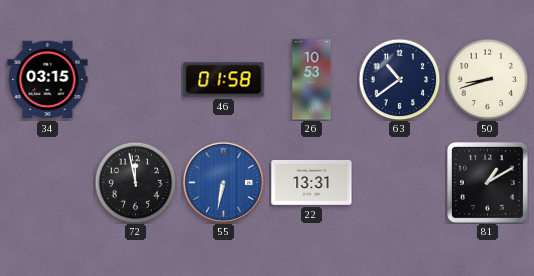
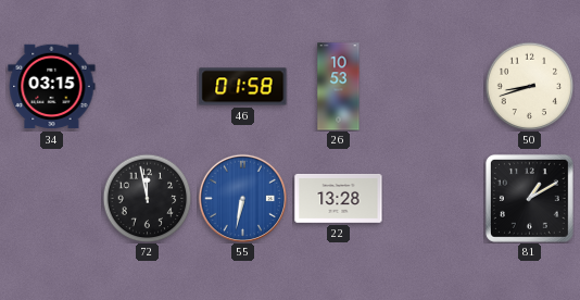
63: 10:39 -> none (399, 79)
22: 13:31 -> 13:28 (339, 198)
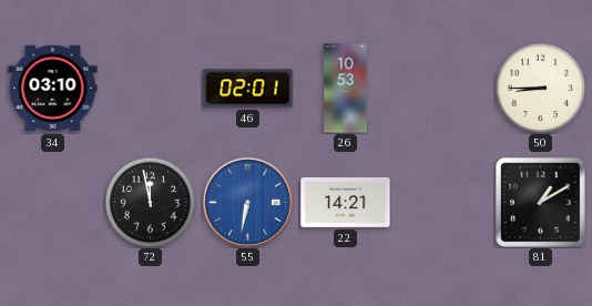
34: 03:15 -> 03:10 (53, 89)
46: 01:58 -> 02:01 (248, 89)
50: 8:42 -> 8:45 (540, 88)
22: 13:28 -> 14:21 (346, 202)
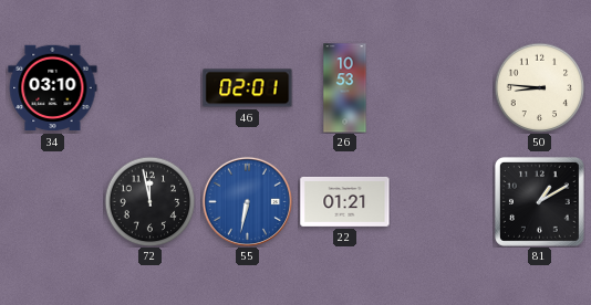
50: 8:45 -> 8:46 (539, 87)
22: 14:21 -> 01:21 (345, 201)
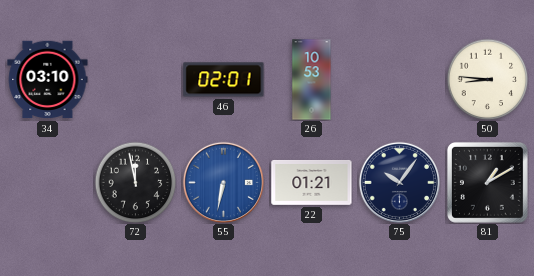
75: none -> 10:06 (399, 182)
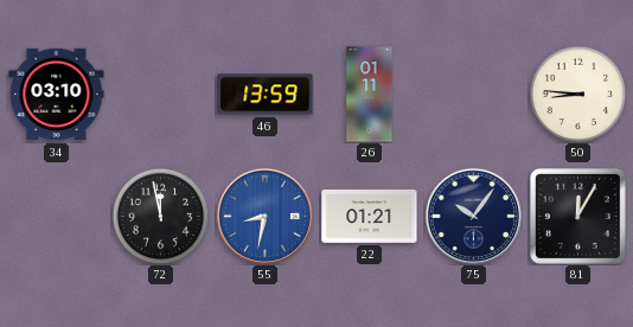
46: 02:01 -> 13:59 (266, 95)
26: 10:53 -> 01:11 (370, 95)
55: 6:32 -> 8:32 (264, 216)
81: 1:10 -> 12:05 (577, 216)
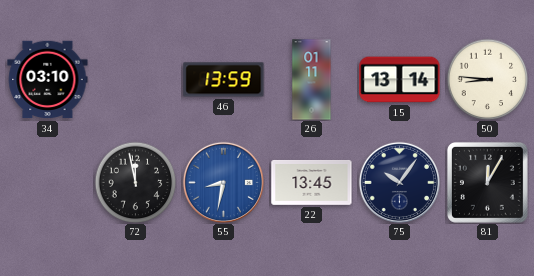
15: none -> 13:14 (400, 80)
22: 01:21 -> 13:45 (312, 182)
